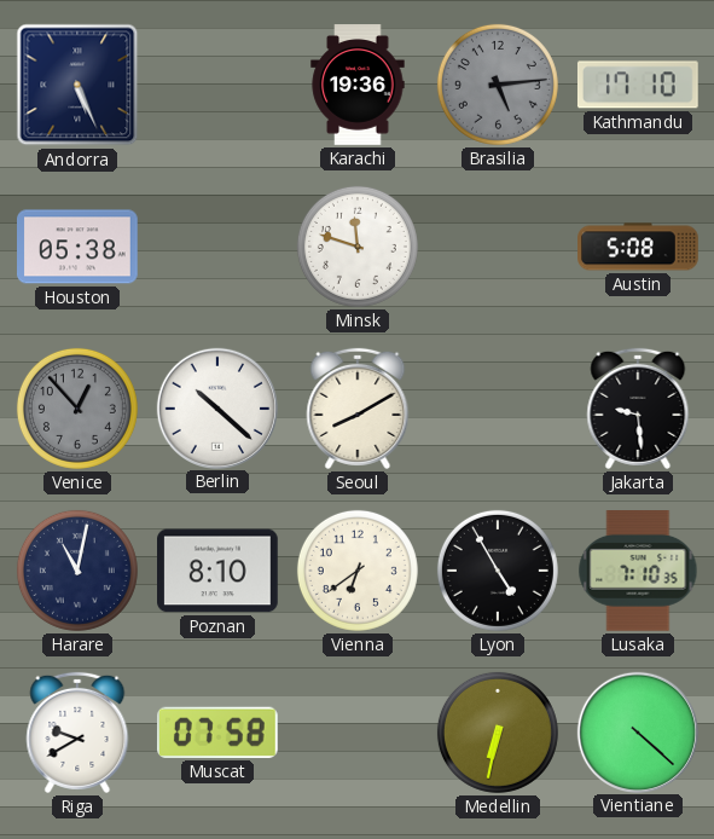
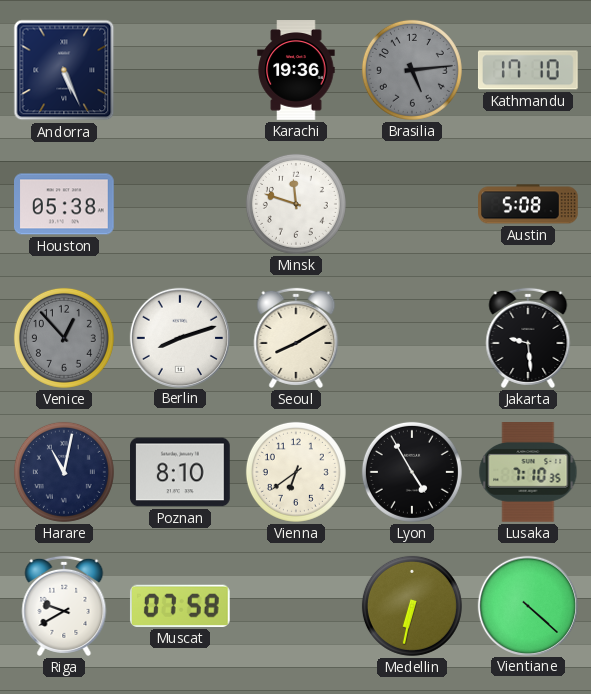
Berlin: 10:22 -> 8:12 (179, 337)
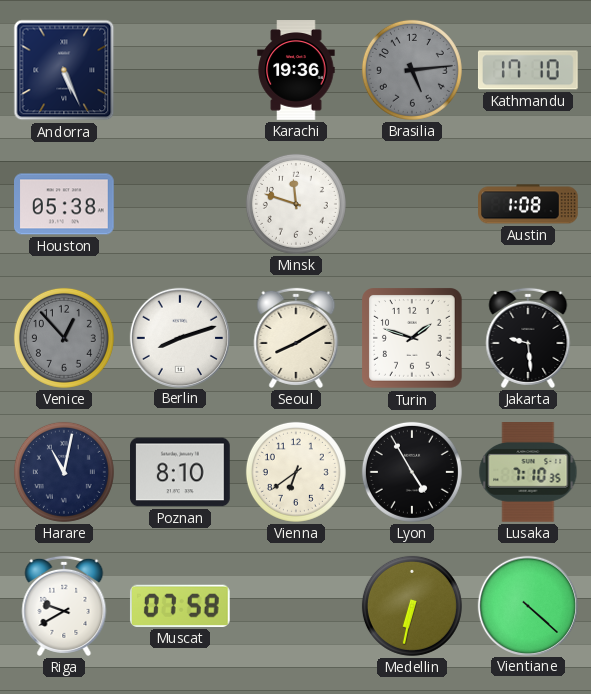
Austin: 5:08 -> 1:08 (528, 204)
Turin: none -> 1:48 (413, 339)
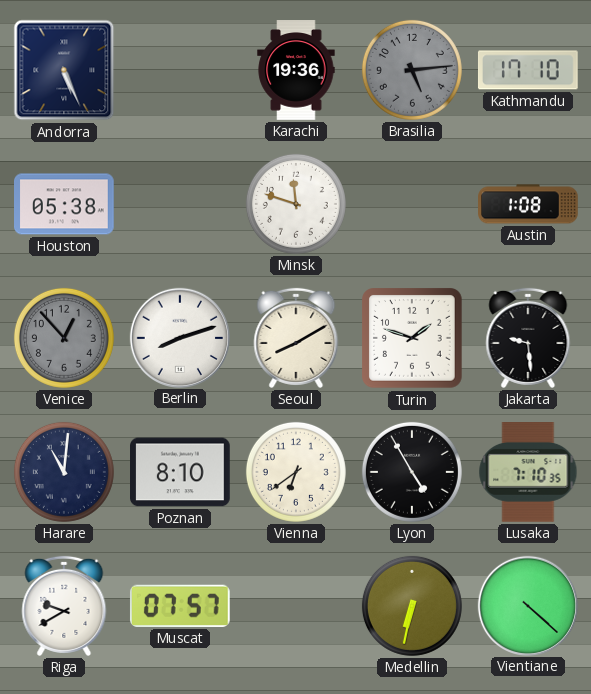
Harare: 11:02 -> 11:01 (64, 472)
Muscat: 07:58 -> 07:57 (180, 606)
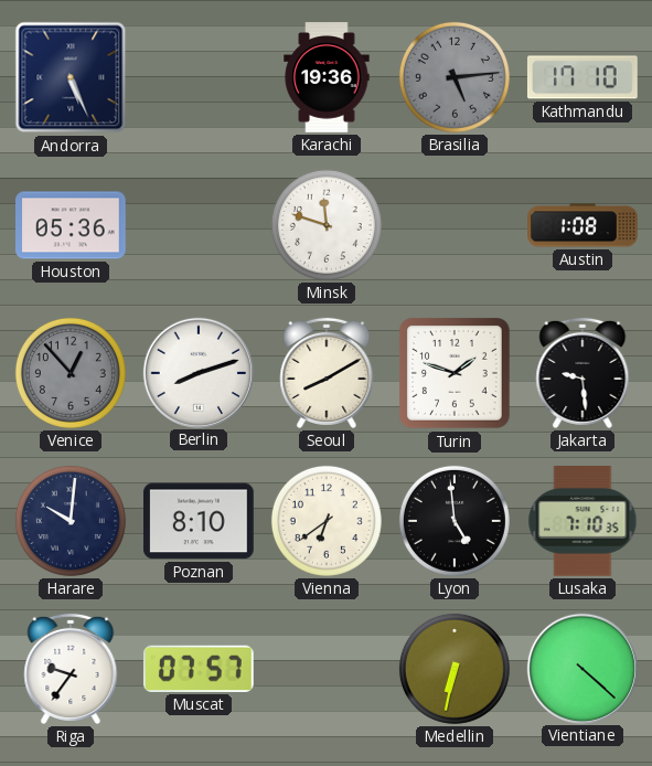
Houston: 05:38 -> 05:36 (72, 225)
Harare: 11:01 -> 10:01 (71, 521)
Lyon: 4:55 -> 4:59 (455, 521)
Riga: 9:40 -> 9:36 (71, 669)
